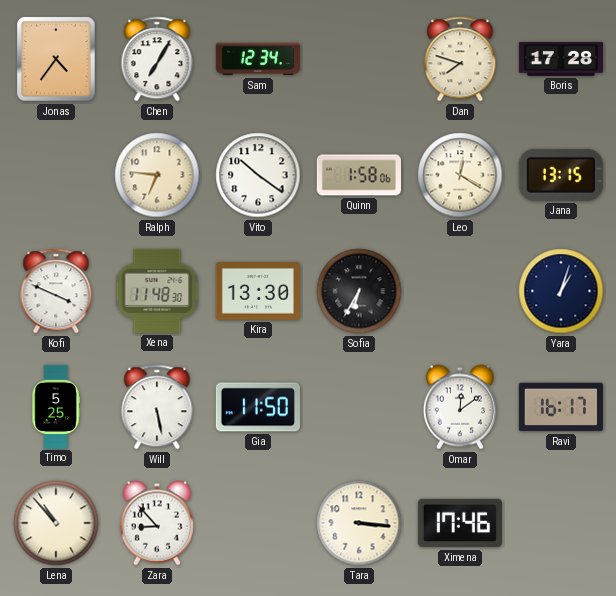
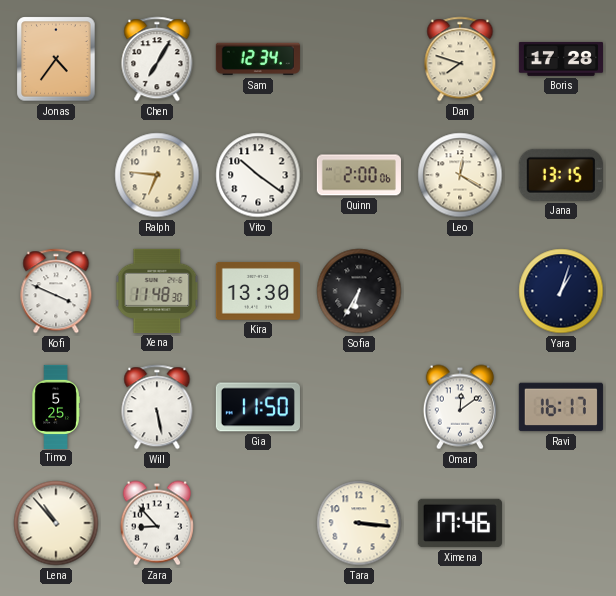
Quinn: 1:58 -> 2:00 (359, 175)
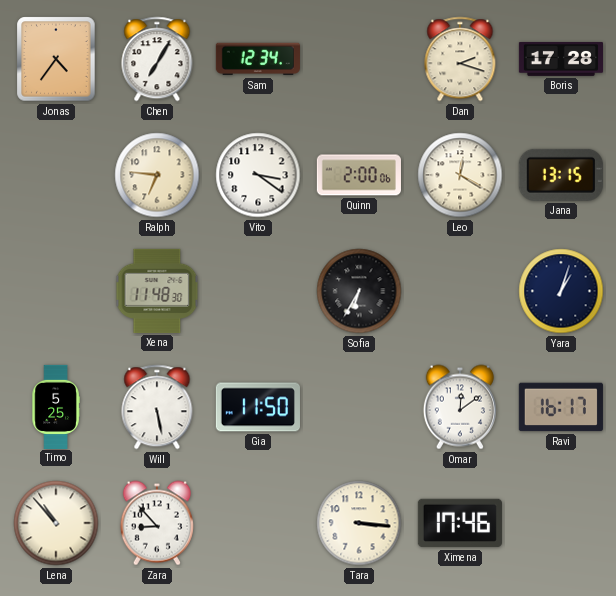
Dan: 7:48 -> 2:18 (460, 59)
Vito: 10:21 -> 3:21 (258, 175)
Kofi: 3:49 -> none (56, 291)
Kira: 13:30 -> none (258, 291)
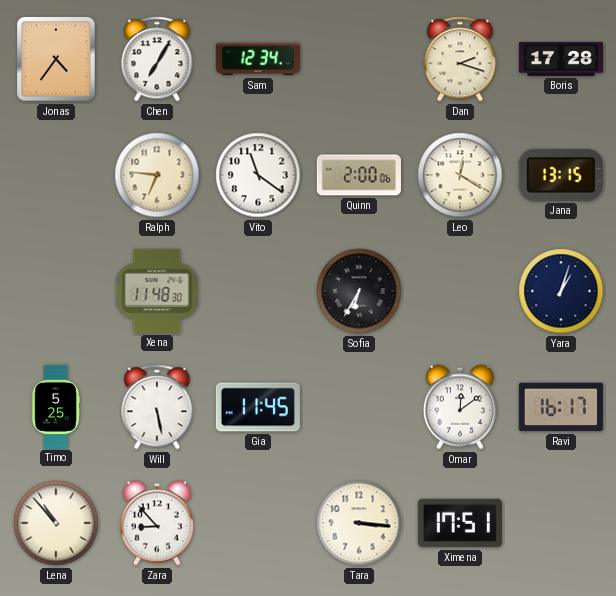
Vito: 3:21 -> 11:21 (258, 175)
Gia: 11:50 -> 11:45 (258, 407)
Ximena: 17:46 -> 17:51 (460, 523)
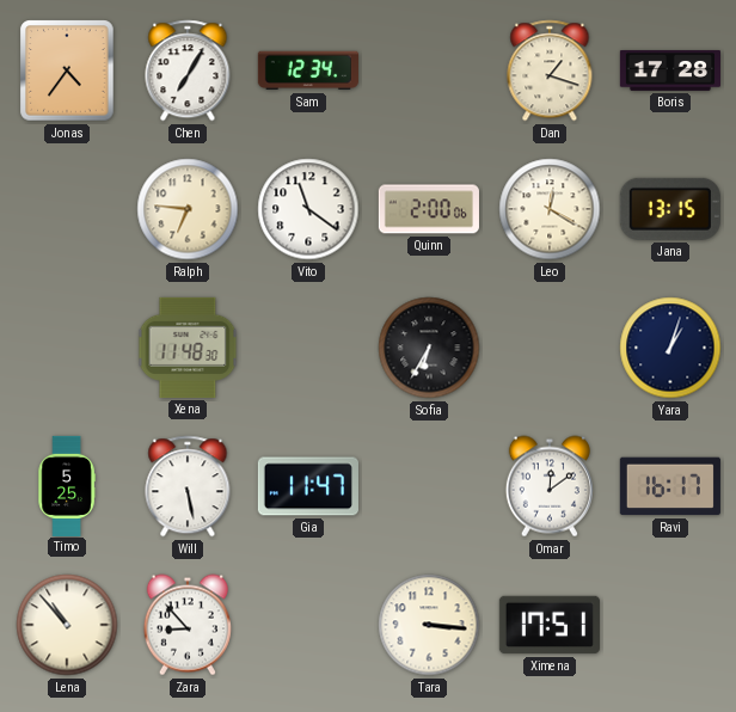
Dan: 2:18 -> 1:18 (550, 70)
Gia: 11:45 -> 11:47 (308, 486)
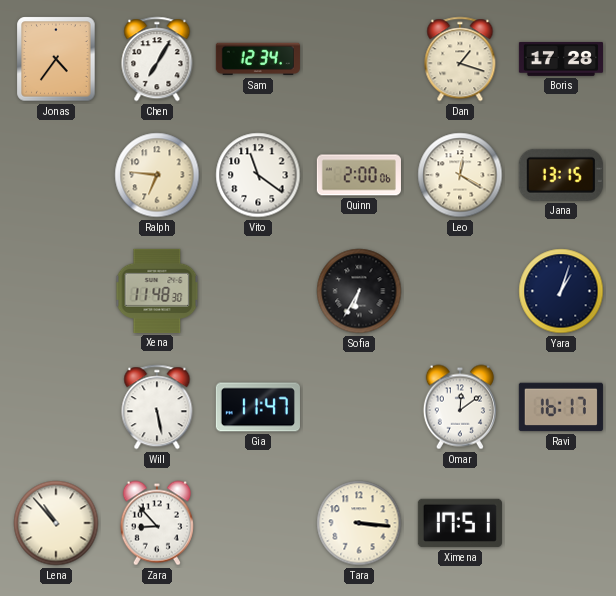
Timo: 5:25 -> none (67, 485)
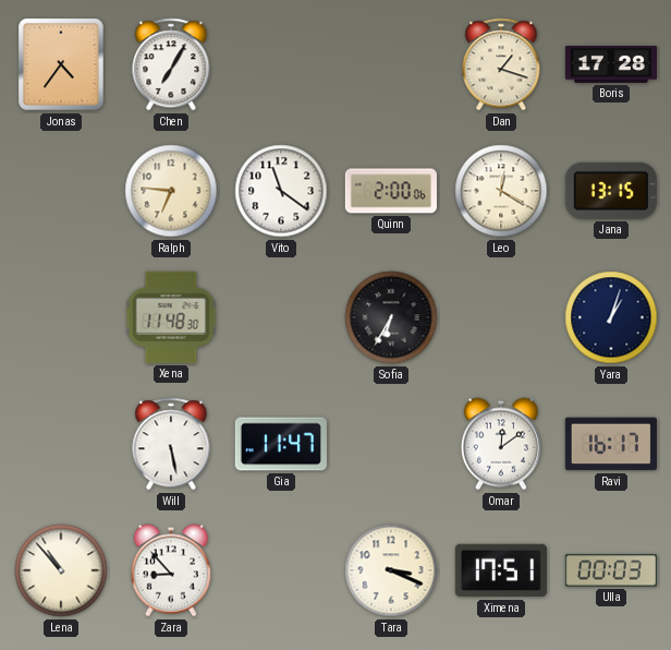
Sam: 12:34 -> none (258, 59)
Tara: 3:16 -> 3:19 (391, 570)
Ulla: none -> 00:03 (611, 570)
